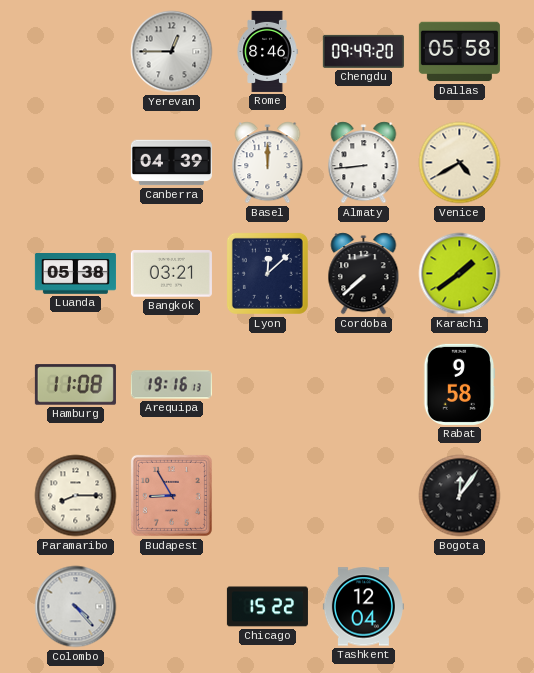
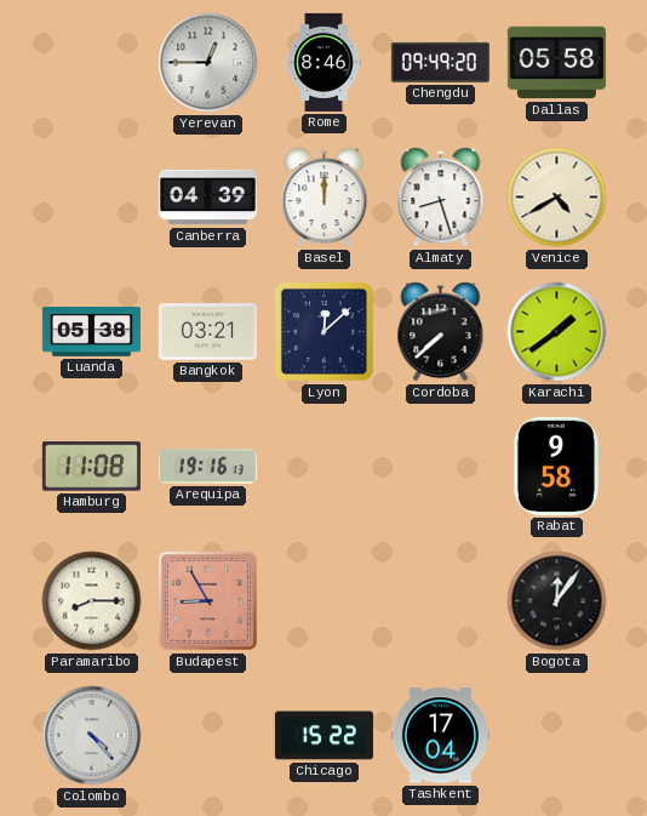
Almaty: 8:44 -> 8:27 (441, 198)
Tashkent: 12:04 -> 17:04 (440, 736)
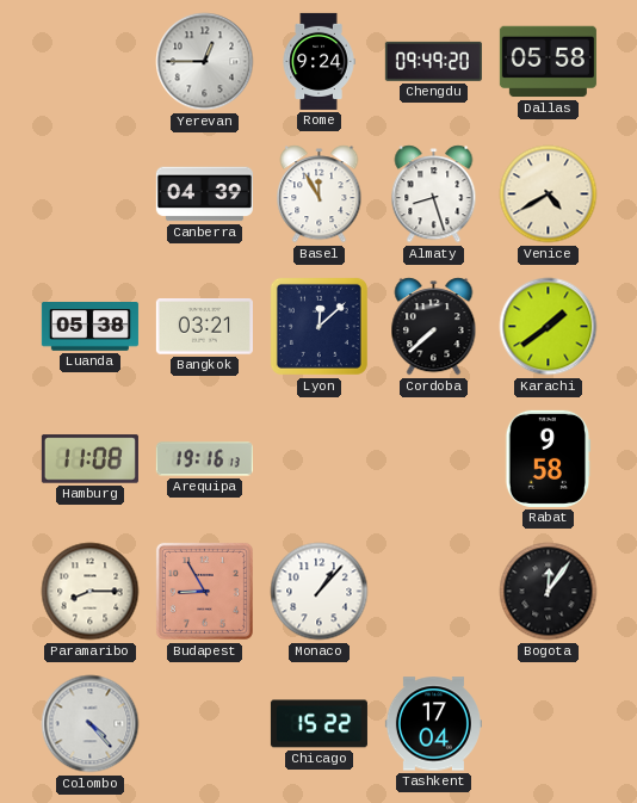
Rome: 8:46 -> 9:24 (318, 61)
Basel: 12:00 -> 11:55 (320, 194)
Monaco: none -> 1:07 (320, 592)
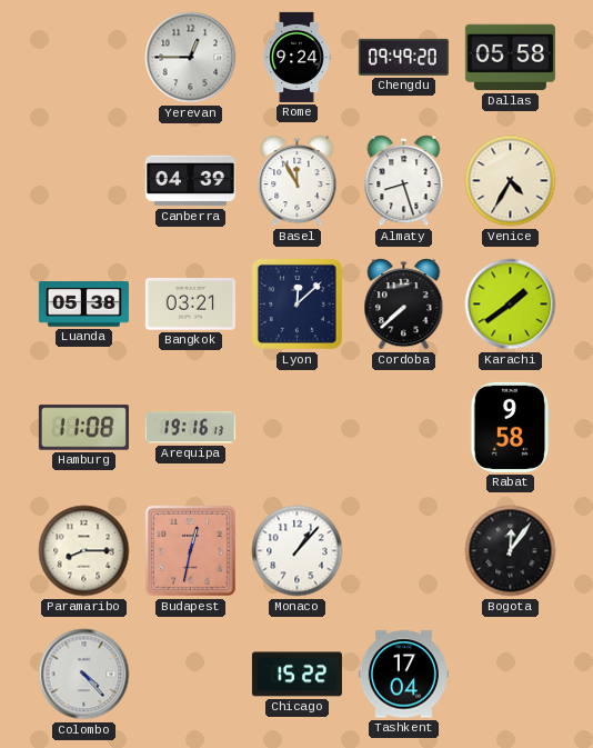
Venice: 4:40 -> 4:35 (511, 181)
Budapest: 8:55 -> 12:32 (190, 550)
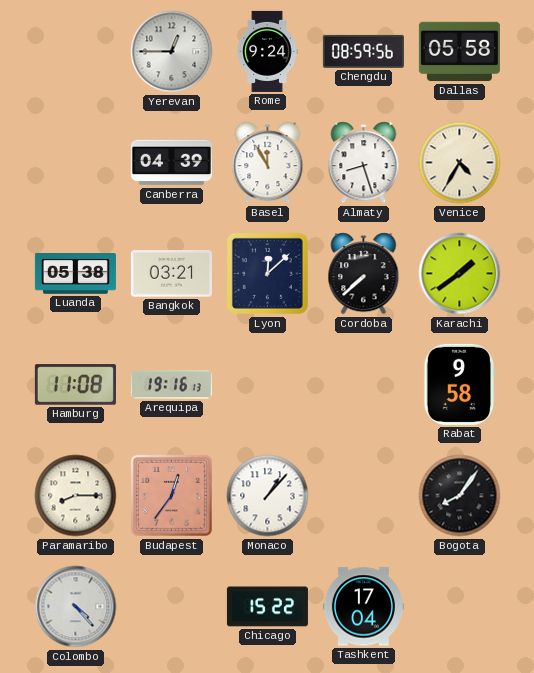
Chengdu: 09:49 -> 08:59 (363, 51)
Budapest: 12:32 -> 12:36 (171, 495)
Bogota: 12:06 -> 8:06 (460, 496)
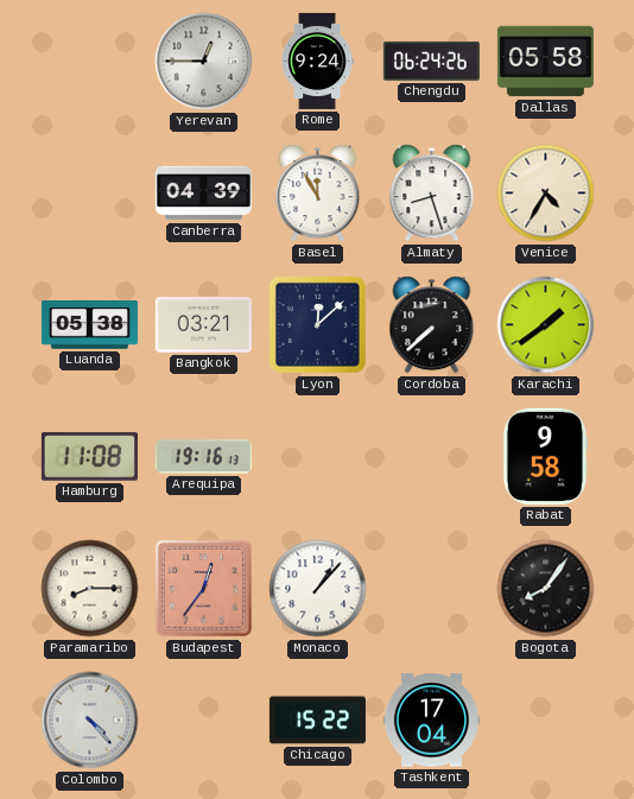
Chengdu: 08:59 -> 06:24 (431, 61)
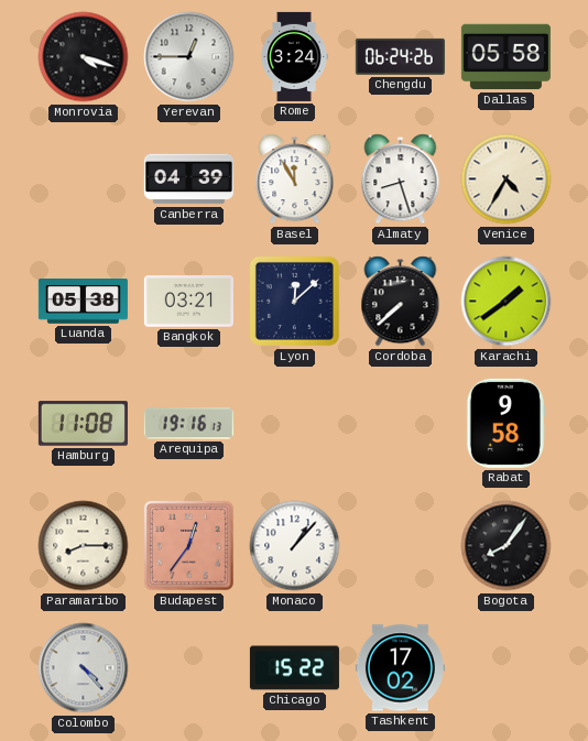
Monrovia: none -> 4:18 (84, 57)
Rome: 9:24 -> 3:24 (294, 56)
Tashkent: 17:04 -> 17:02 (400, 668)
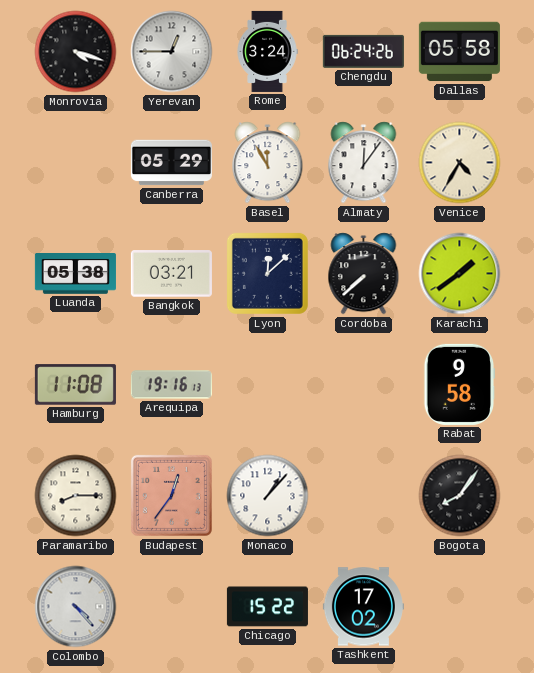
Canberra: 04:39 -> 05:29 (171, 163)
Almaty: 8:27 -> 12:06 (364, 163)
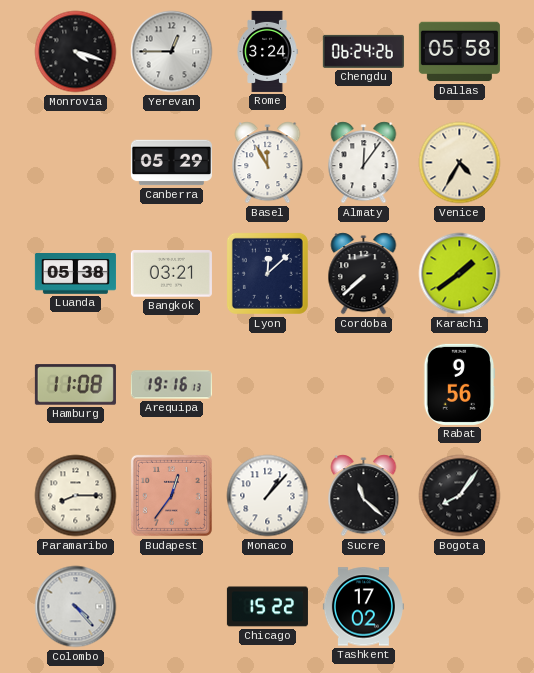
Rabat: 9:58 -> 9:56 (459, 384)
Sucre: none -> 11:22 (364, 496)
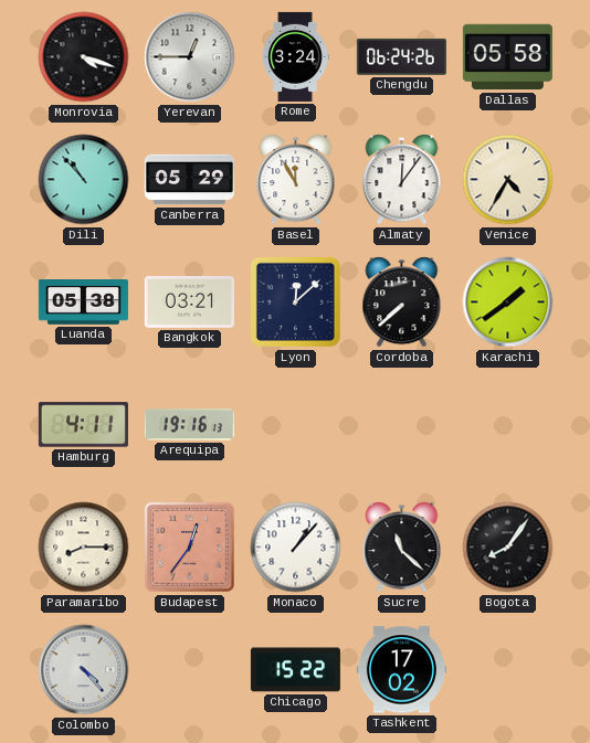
Dili: none -> 10:53 (84, 180)
Hamburg: 11:08 -> 4:11 (83, 425)
Rabat: 9:56 -> none (459, 384)
